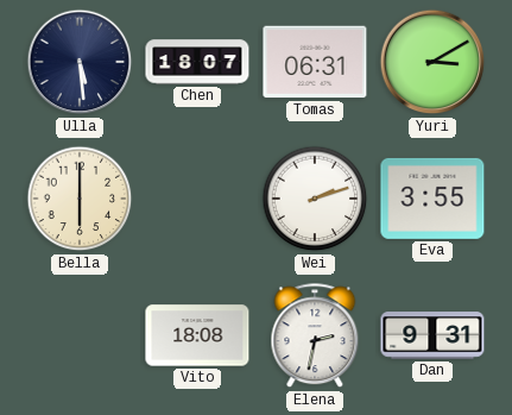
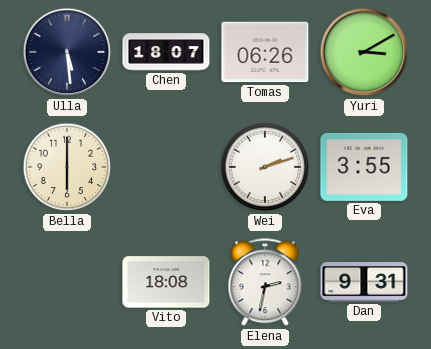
Tomas: 06:31 -> 06:26 (265, 52)
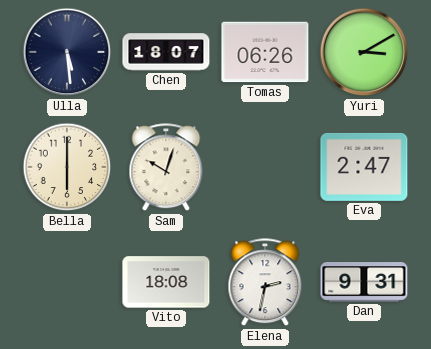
Sam: none -> 10:03 (166, 168)
Wei: 2:12 -> none (265, 167)
Eva: 3:55 -> 2:47 (364, 167)
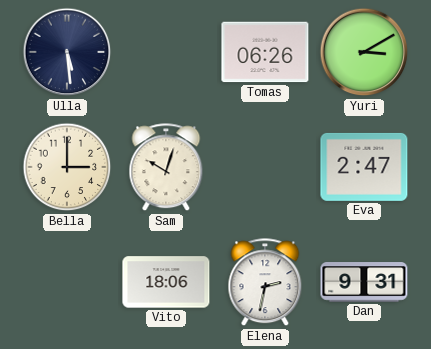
Chen: 18:07 -> none (166, 52)
Bella: 6:00 -> 3:00 (67, 167)
Vito: 18:08 -> 18:06 (166, 282)
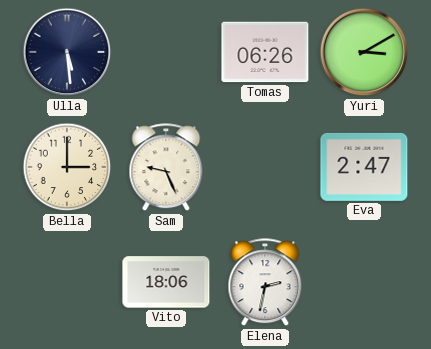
Sam: 10:03 -> 9:26 (166, 168)
Dan: 9:31 -> none (364, 282)
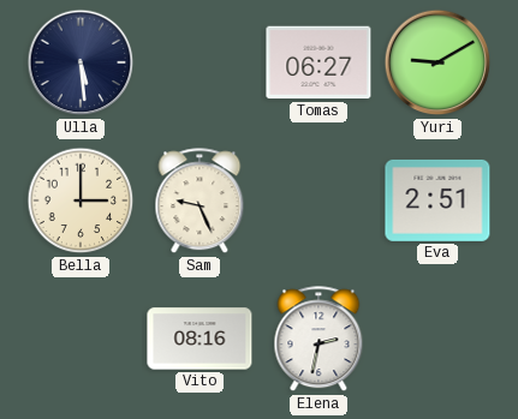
Tomas: 06:26 -> 06:27 (318, 62)
Yuri: 3:10 -> 9:10 (437, 62)
Eva: 2:47 -> 2:51 (437, 200)
Vito: 18:06 -> 08:16 (200, 339)
